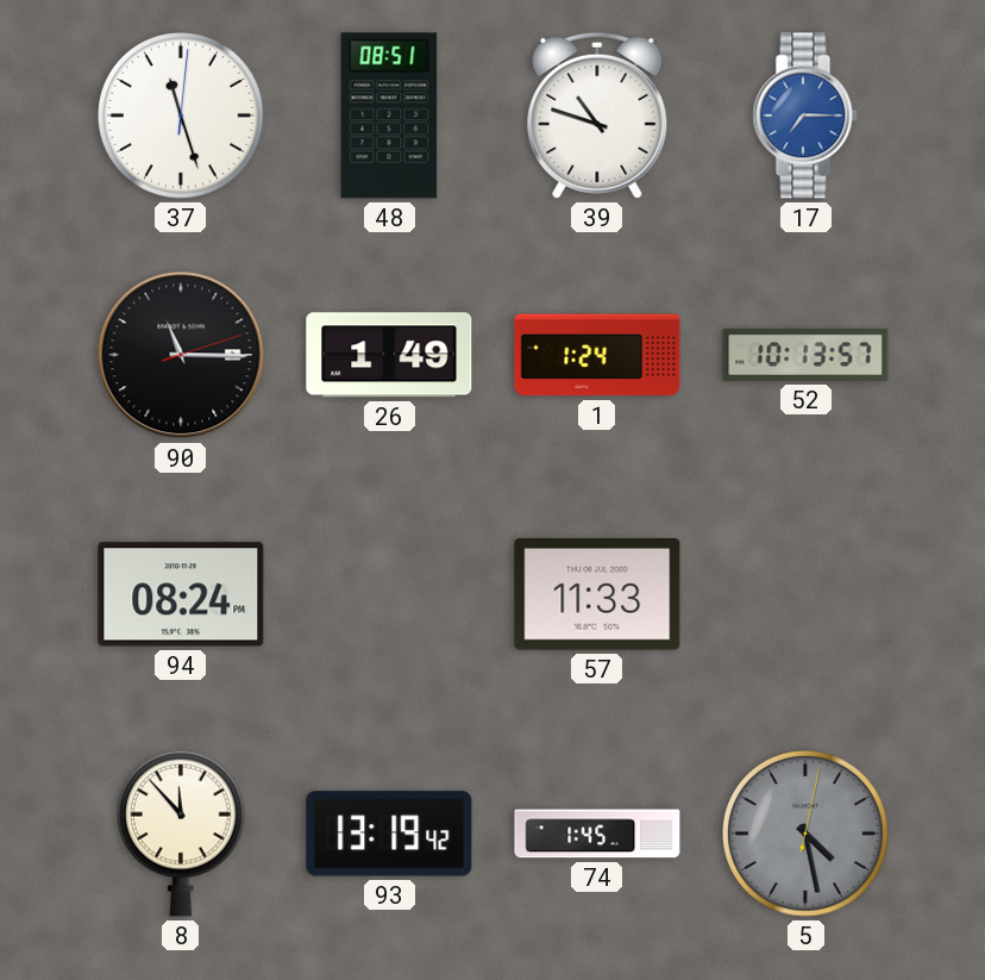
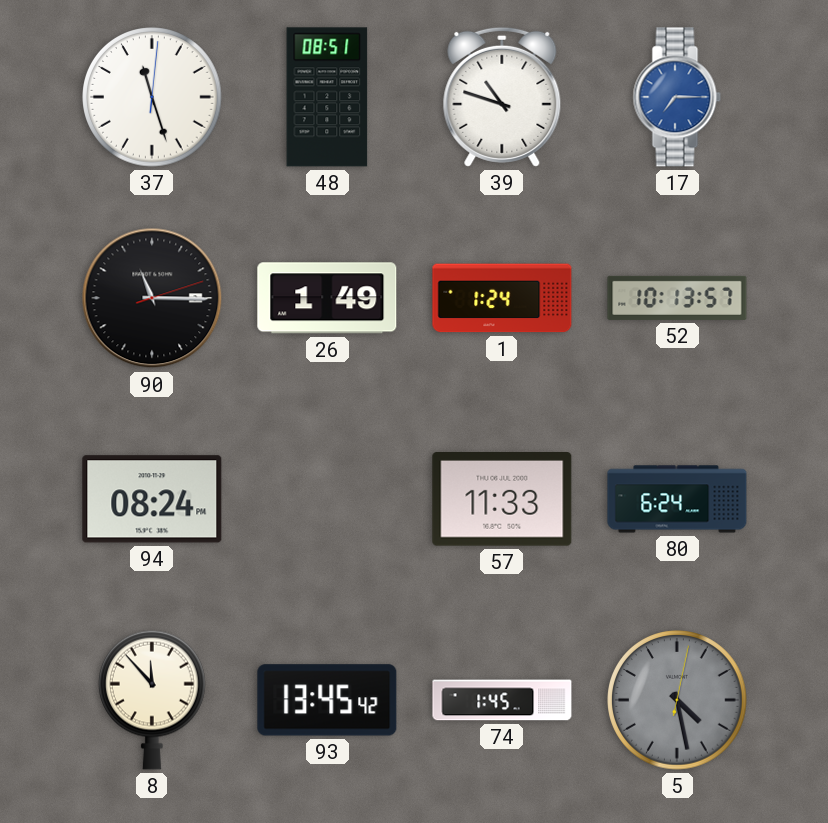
80: none -> 6:24 (677, 499)
93: 13:19 -> 13:45 (327, 700)
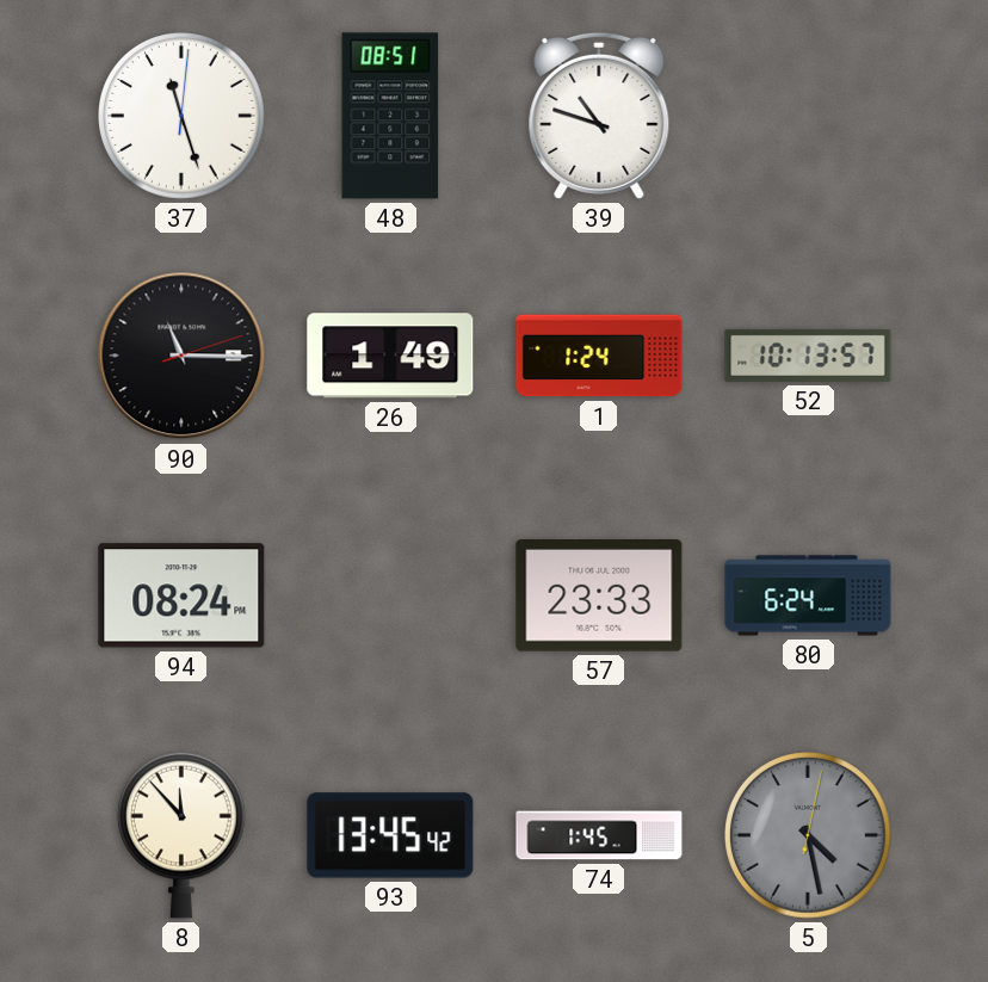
17: 7:15 -> none (677, 97)
57: 11:33 -> 23:33 (599, 597)
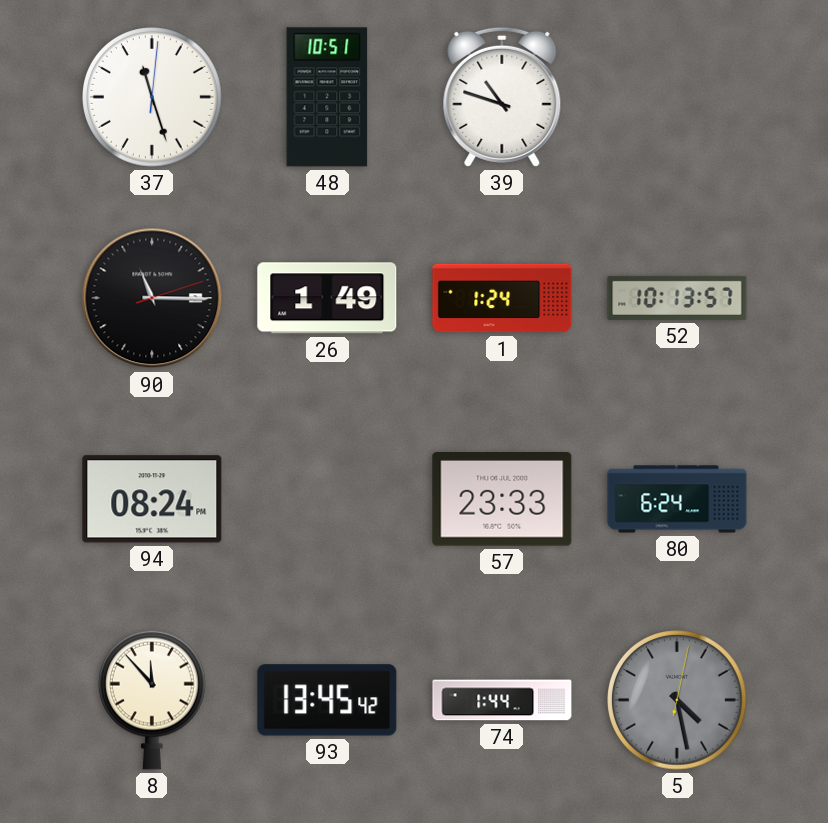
48: 08:51 -> 10:51 (327, 97)
74: 1:45 -> 1:44 (502, 700)
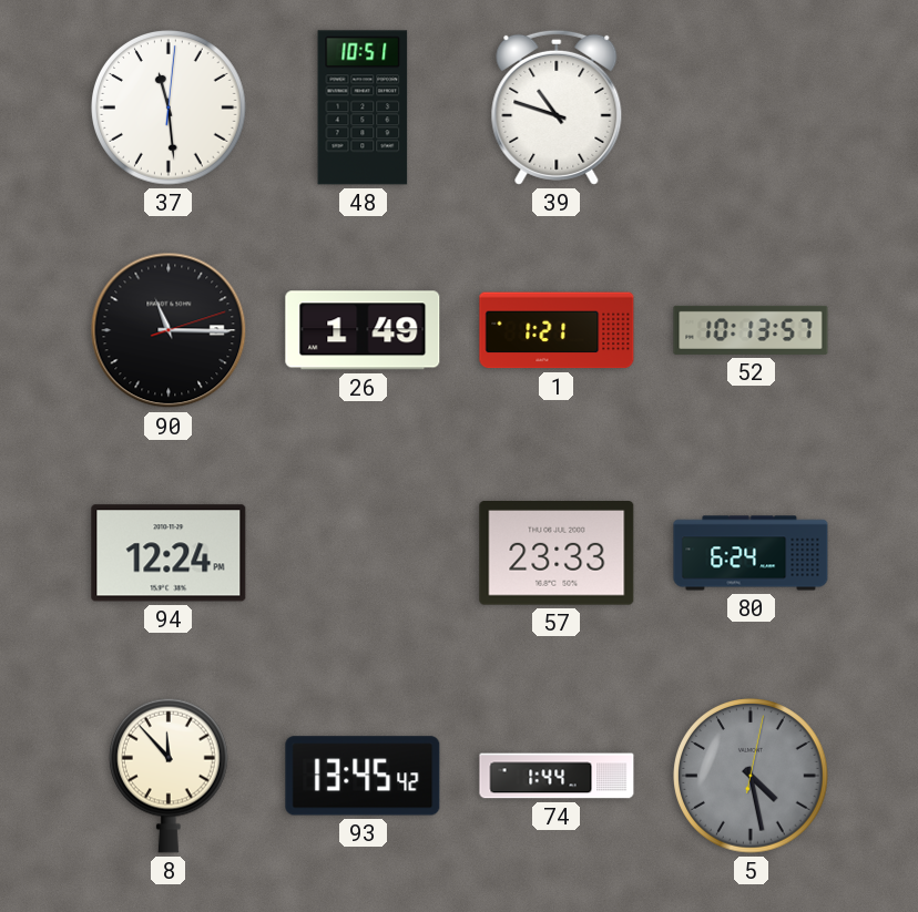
37: 11:27 -> 11:29 (169, 107)
1: 1:24 -> 1:21 (557, 330)
94: 08:24 -> 12:24 (169, 553)
